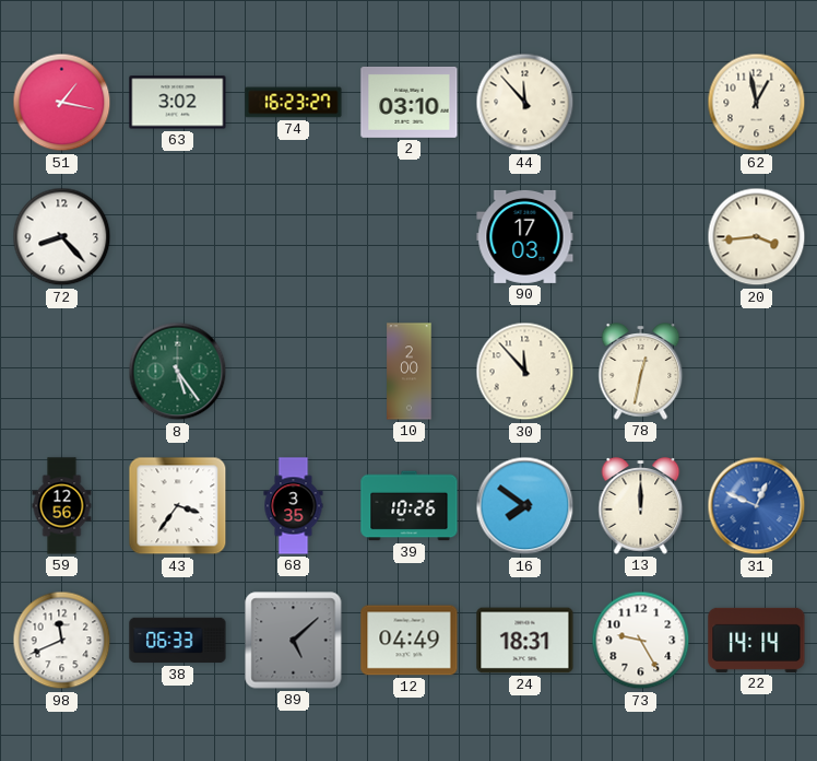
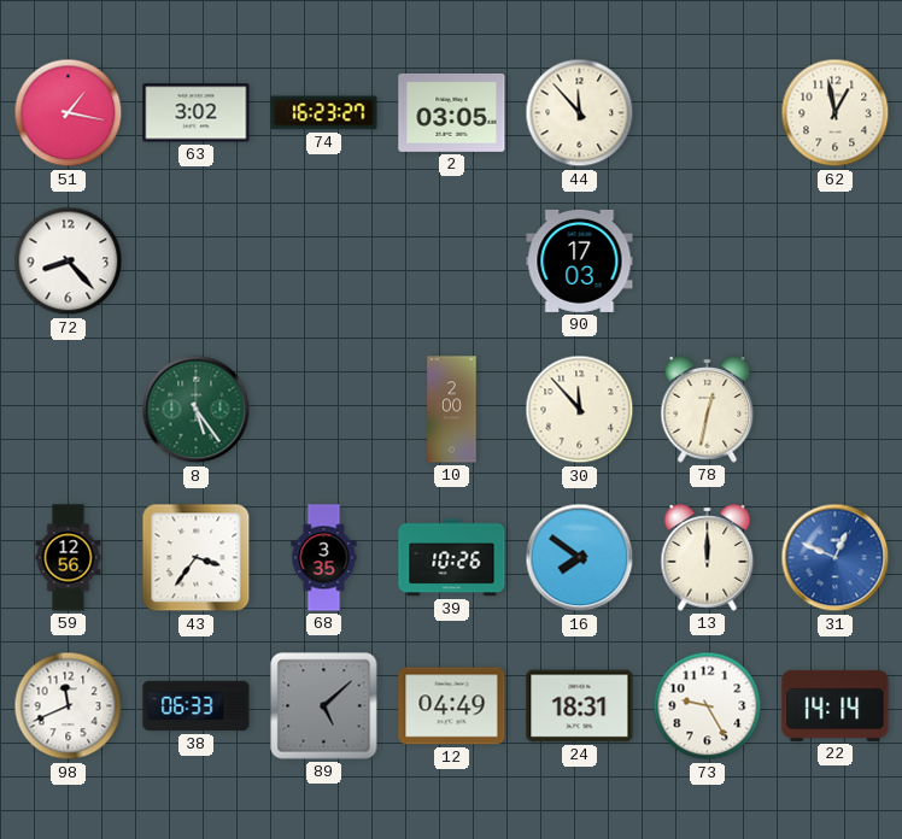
2: 03:10 -> 03:05 (452, 112)
20: 3:44 -> none (757, 237)
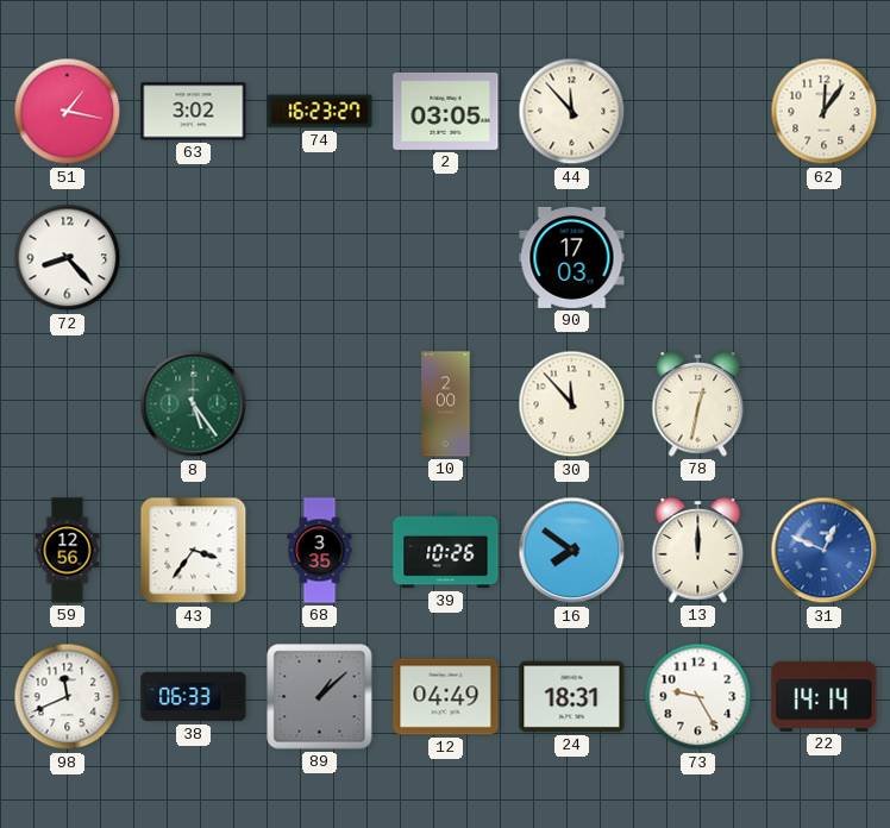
62: 12:58 -> 12:06 (825, 112)
89: 5:08 -> 1:08 (320, 697)
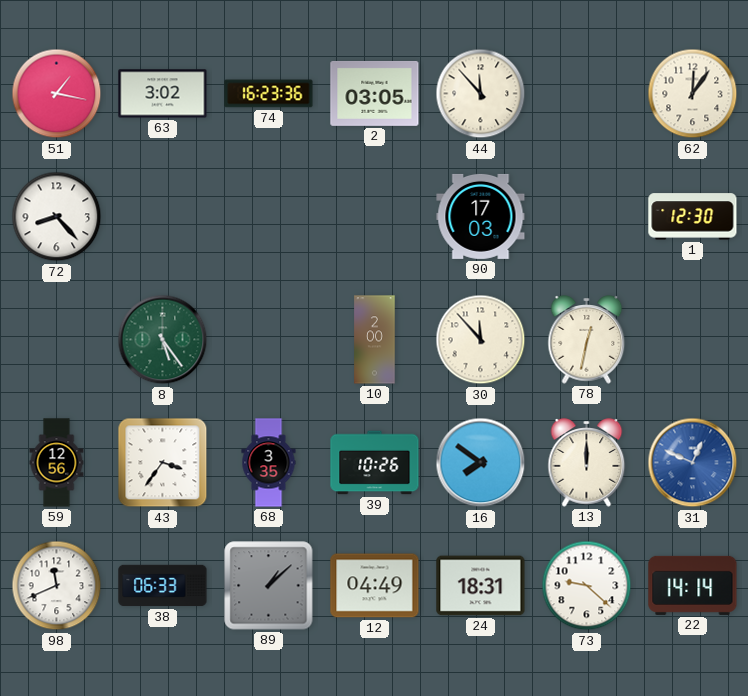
74: 16:23:27 -> 16:23:36 (269, 94)
1: none -> 12:30 (693, 217)
73: 9:25 -> 9:22 (587, 586)
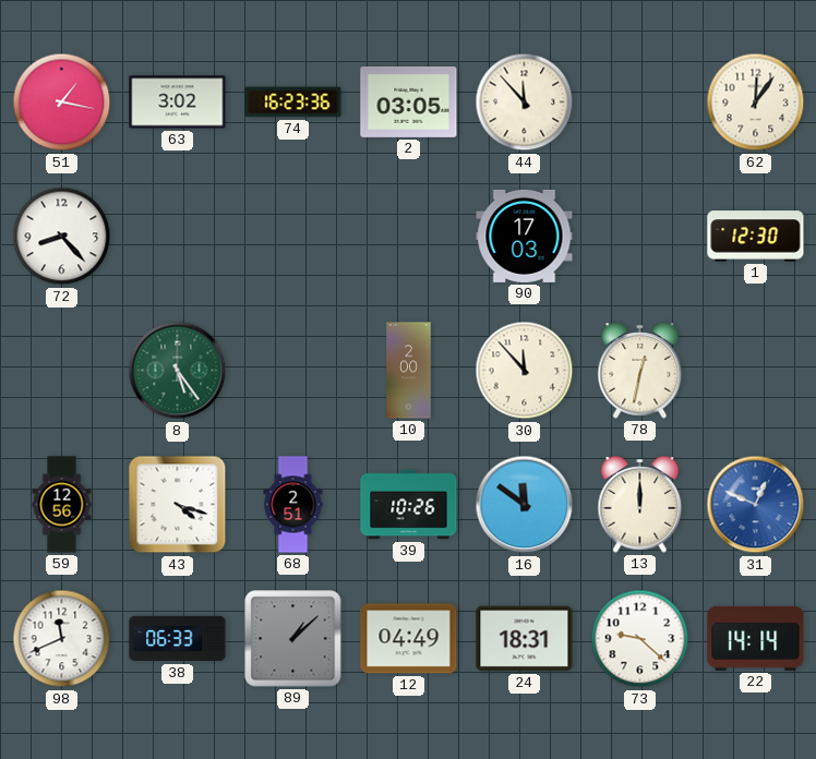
43: 3:36 -> 4:18 (178, 505)
68: 3:35 -> 2:51 (293, 505)
16: 7:51 -> 11:51 (525, 505)
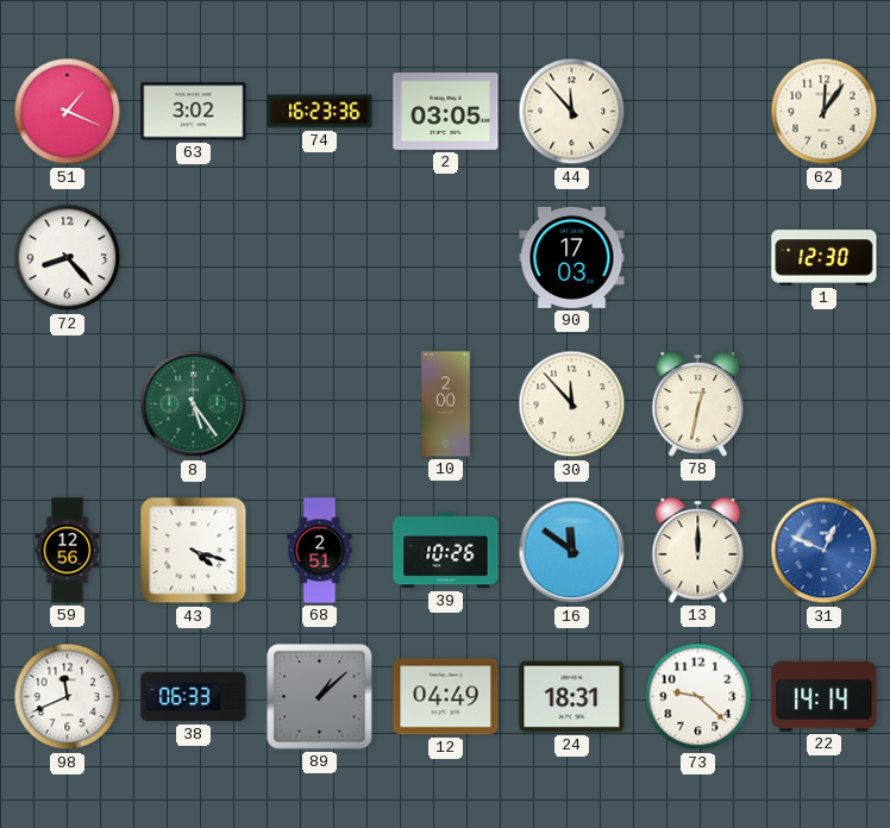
51: 1:17 -> 1:19 (68, 112)
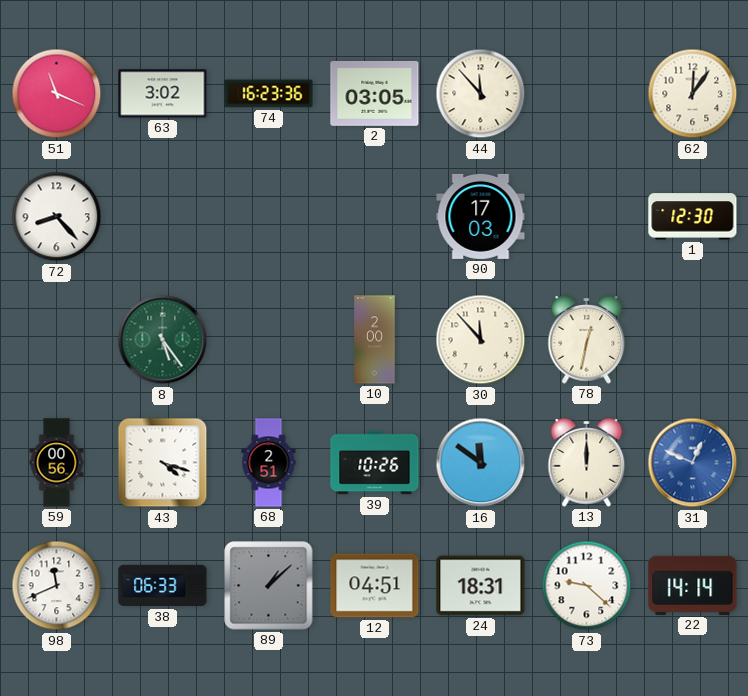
51: 1:19 -> 11:19 (57, 94)
59: 12:56 -> 00:56 (57, 463)
12: 04:49 -> 04:51 (375, 586)
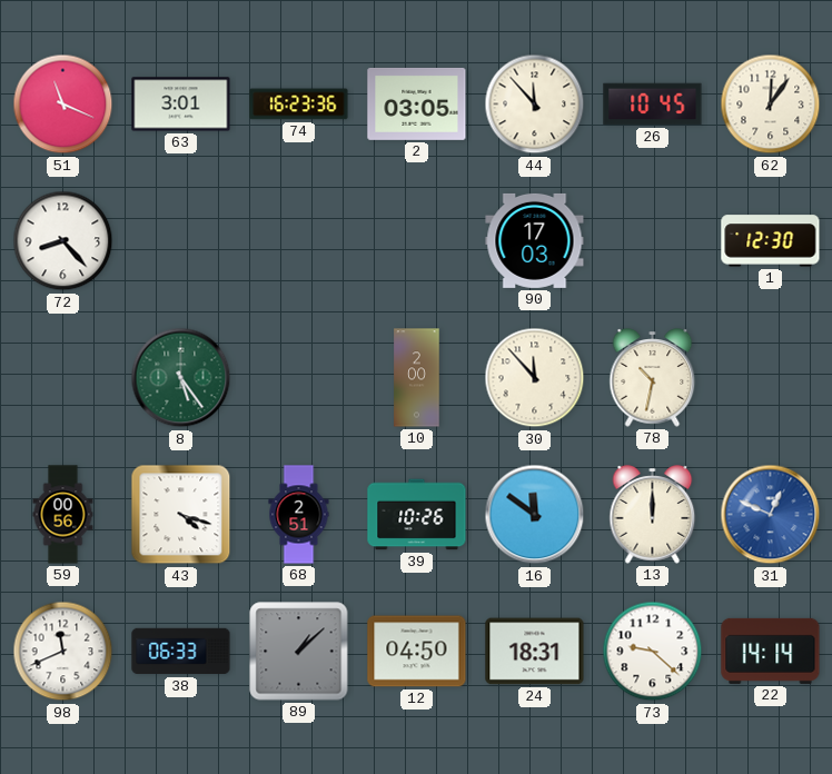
63: 3:02 -> 3:01 (181, 105)
26: none -> 10:45 (653, 105)
78: 12:32 -> 10:32 (653, 378)
12: 04:51 -> 04:50 (417, 652)
